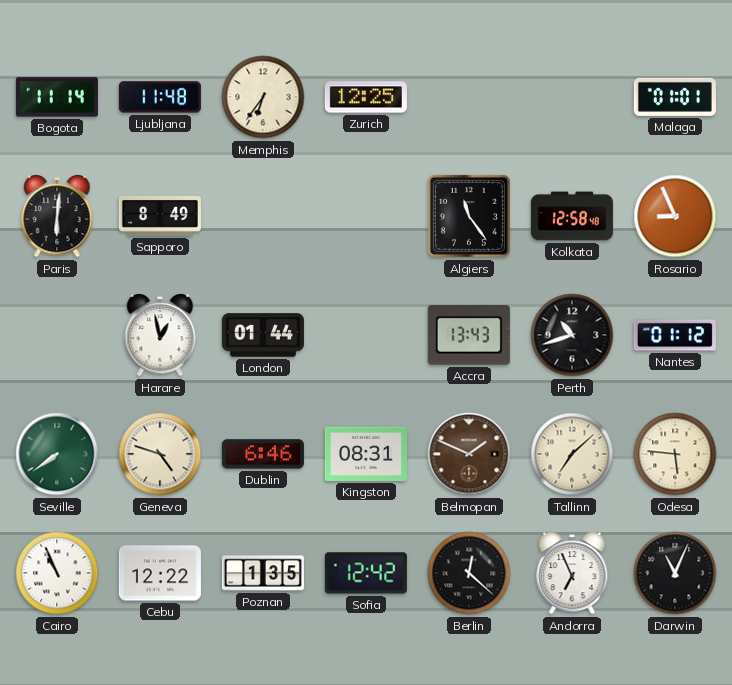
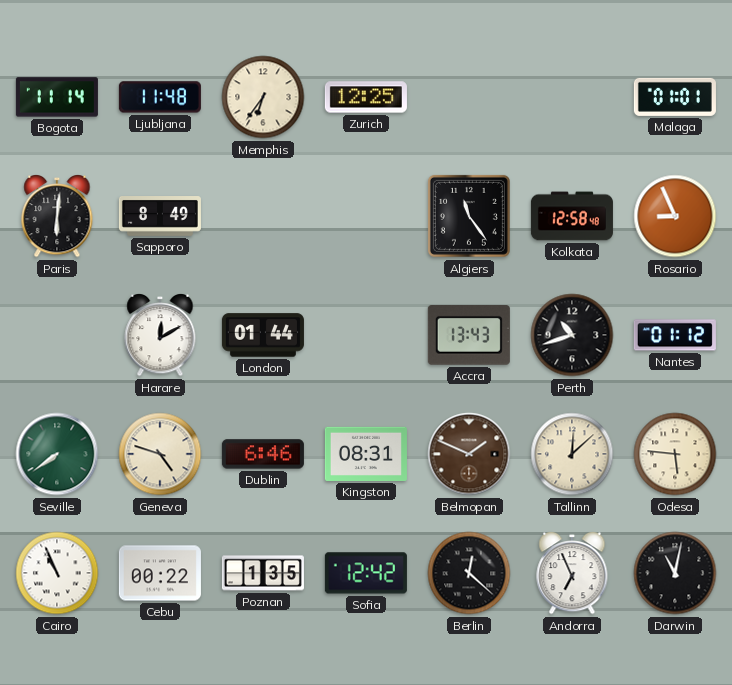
Harare: 12:58 -> 12:10 (160, 335)
Tallinn: 7:08 -> 12:08 (572, 454)
Cebu: 12:22 -> 00:22 (160, 573)
Darwin: 11:04 -> 11:02 (675, 573)
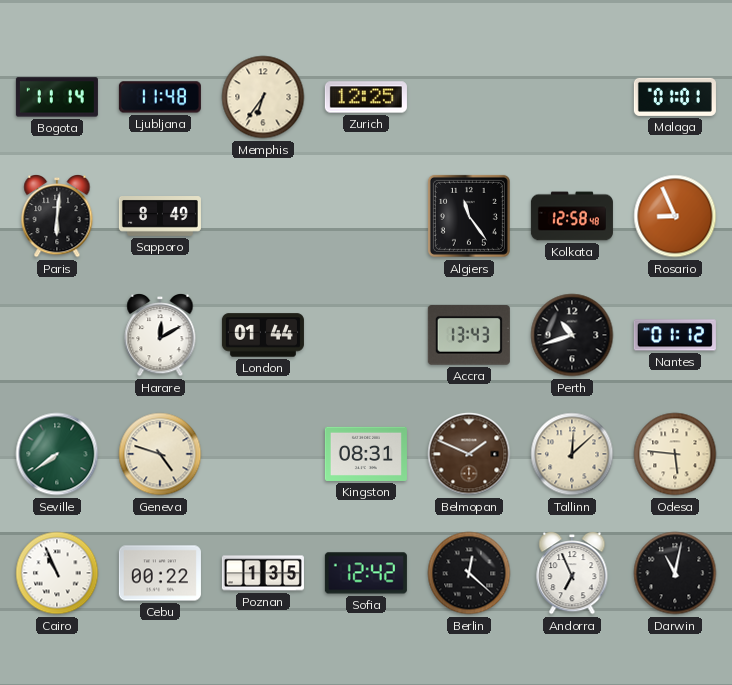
Dublin: 6:46 -> none (263, 454)
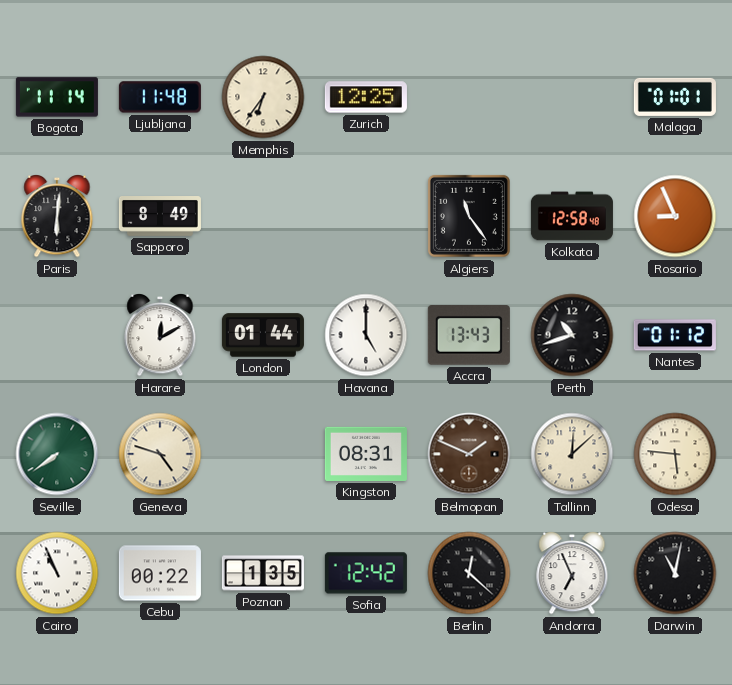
Havana: none -> 5:00 (366, 335)
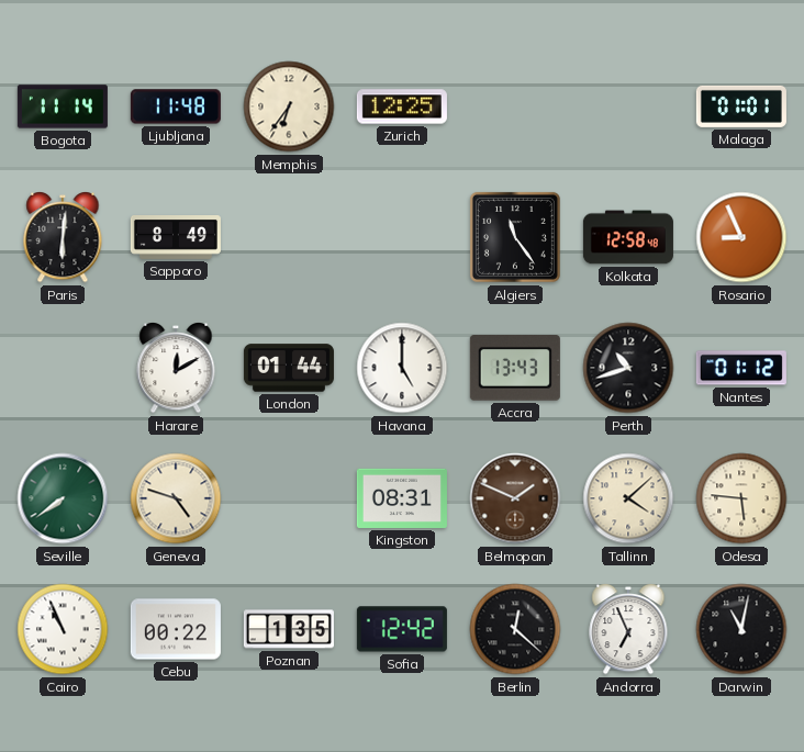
Tallinn: 12:08 -> 4:08 (628, 498)
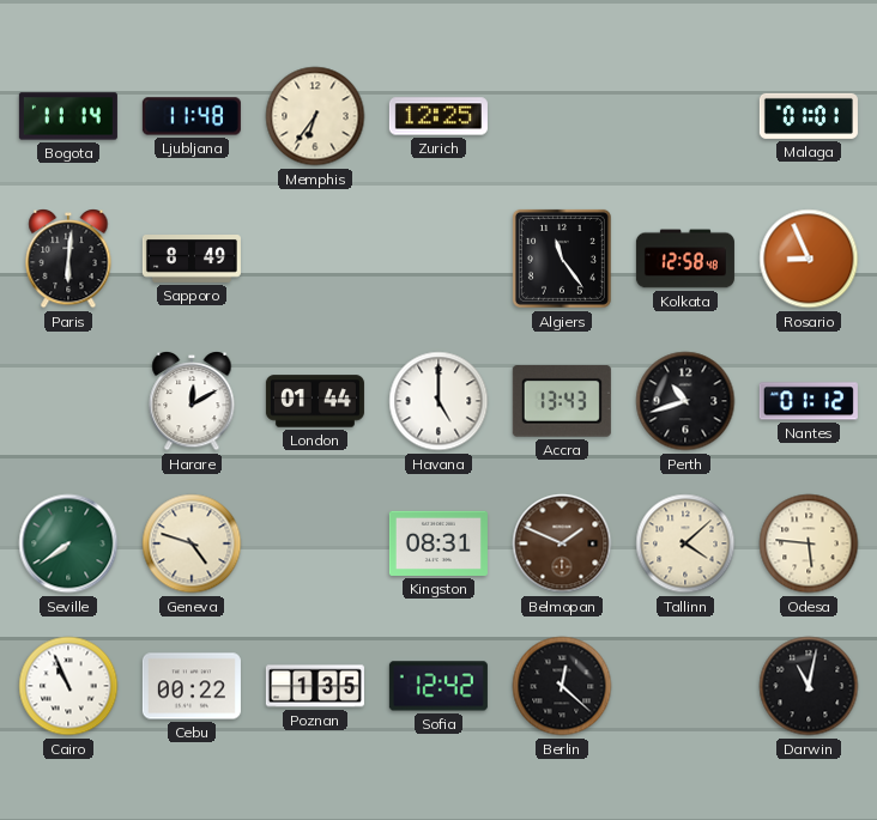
Andorra: 6:56 -> none (628, 629)
